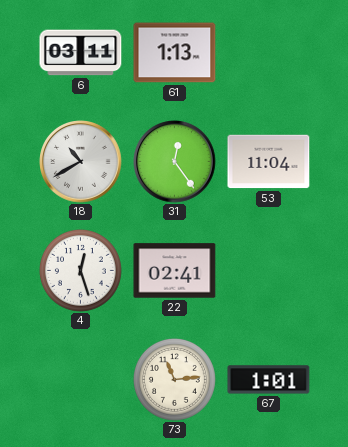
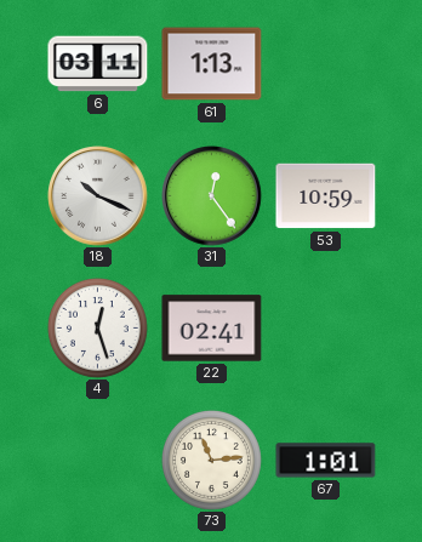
18: 10:40 -> 10:19 (98, 196)
53: 11:04 -> 10:59 (326, 196)
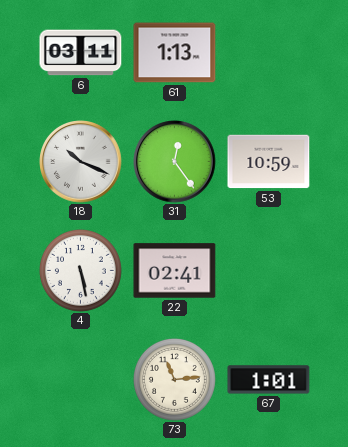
4: 12:27 -> 5:28 (80, 270)
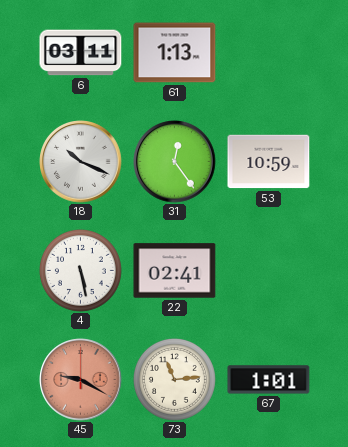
45: none -> 9:20 (81, 380)
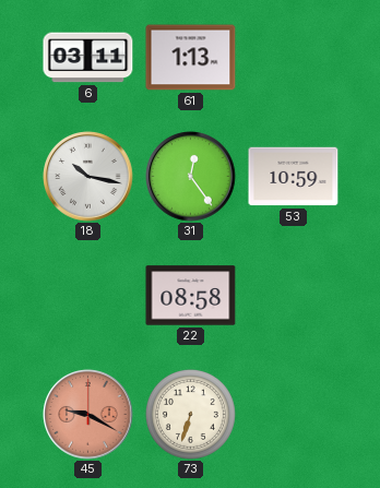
18: 10:19 -> 10:17 (88, 177)
4: 5:28 -> none (80, 270)
22: 02:41 -> 08:58 (191, 296)
73: 11:14 -> 6:33 (190, 414)
67: 1:01 -> none (269, 380)
